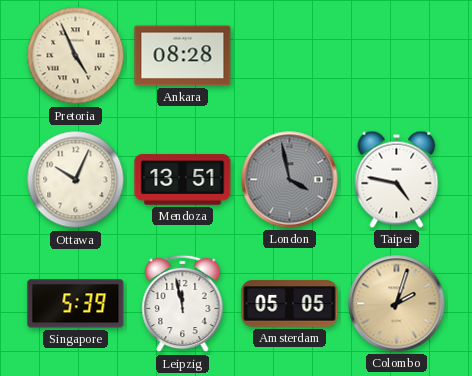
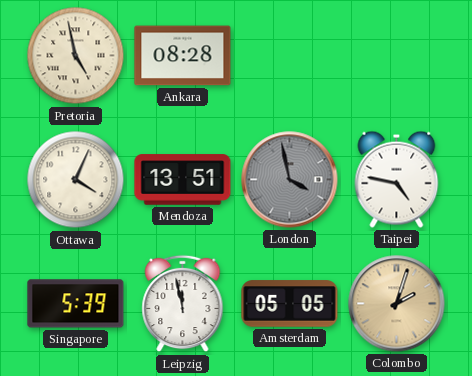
Pretoria: 4:56 -> 4:58 (76, 56)
Ottawa: 10:04 -> 4:04 (76, 180)
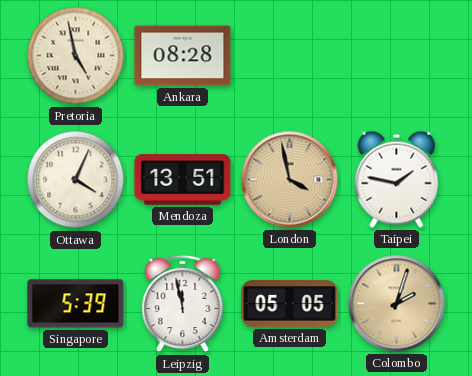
London dial: grey -> champagne (290, 180)
Taipei: 4:47 -> 1:47 (397, 179)
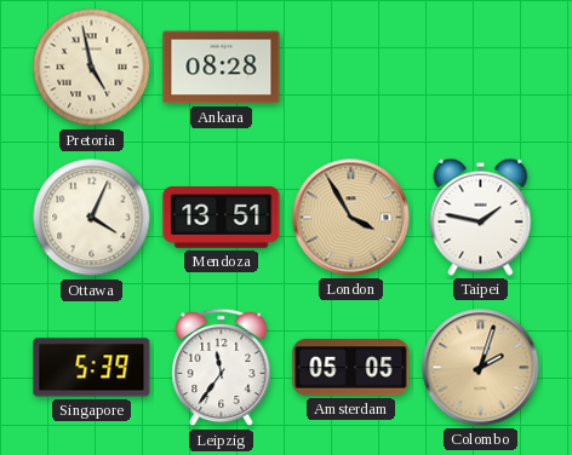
London: 3:58 -> 3:55 (351, 218)
Leipzig: 11:58 -> 11:36 (222, 368)
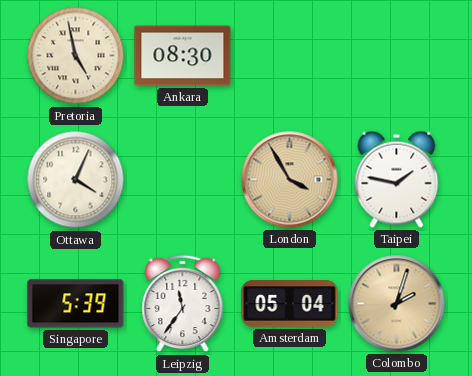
Ankara: 08:28 -> 08:30 (183, 56)
Mendoza: 13:51 -> none (222, 218)
Amsterdam: 05:05 -> 05:04 (290, 304)
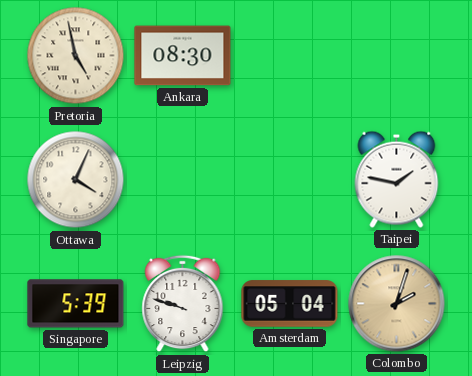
London: 3:55 -> none (290, 180)
Leipzig: 11:36 -> 9:48 (183, 304)
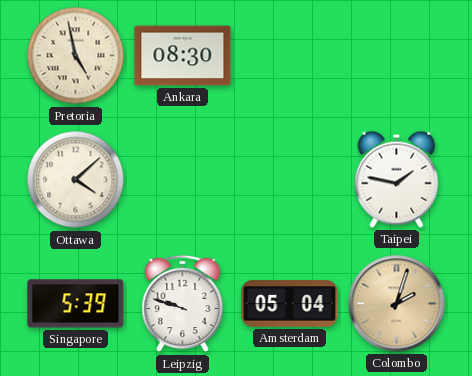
Ottawa: 4:04 -> 4:08 (76, 180)
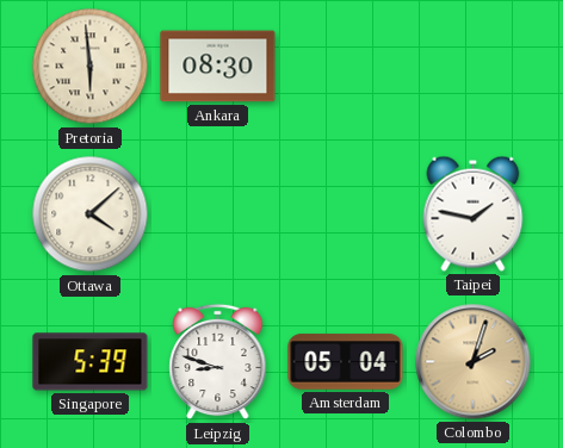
Pretoria: 4:58 -> 5:59 (91, 67)
Leipzig: 9:48 -> 8:48 (218, 362)
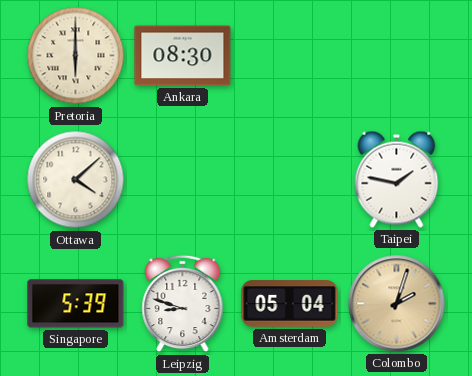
Pretoria: 5:59 -> 6:00 (76, 56)
